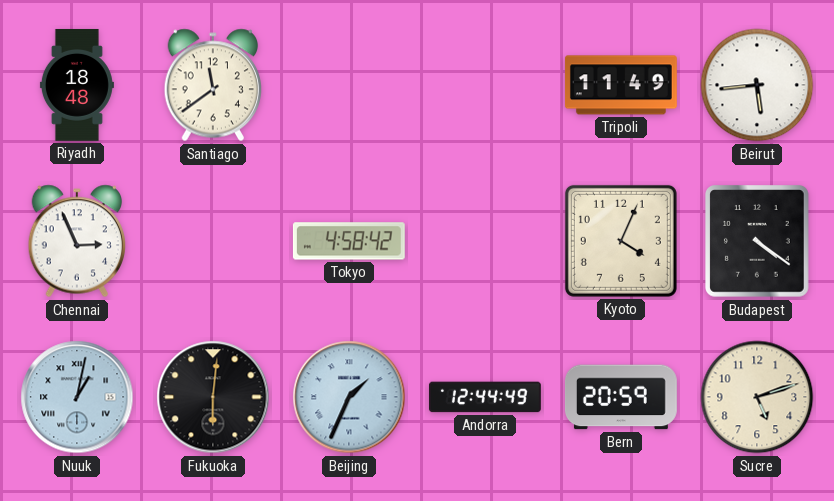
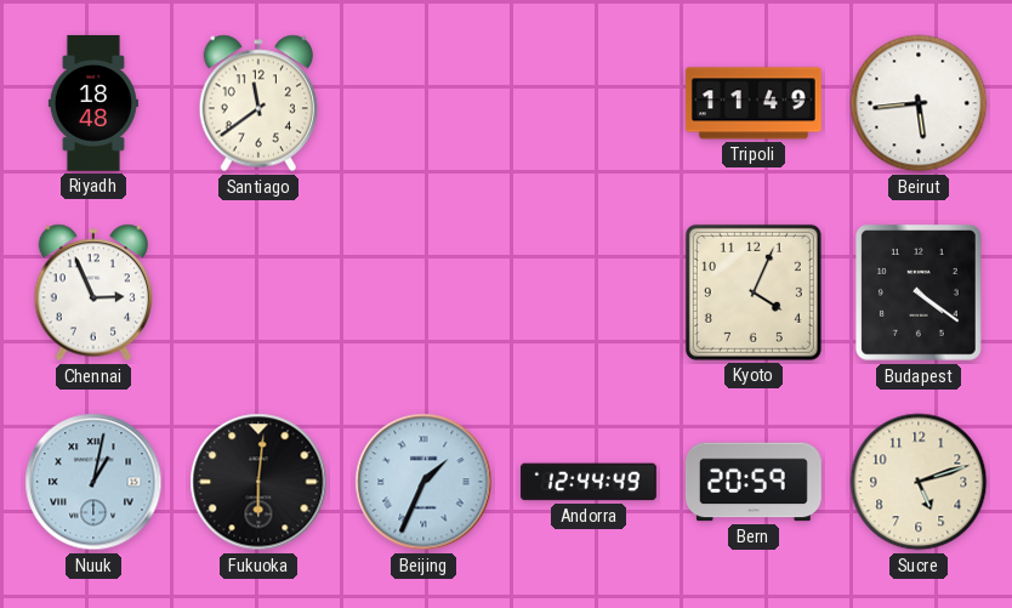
Tokyo: 4:58 -> none (349, 241)
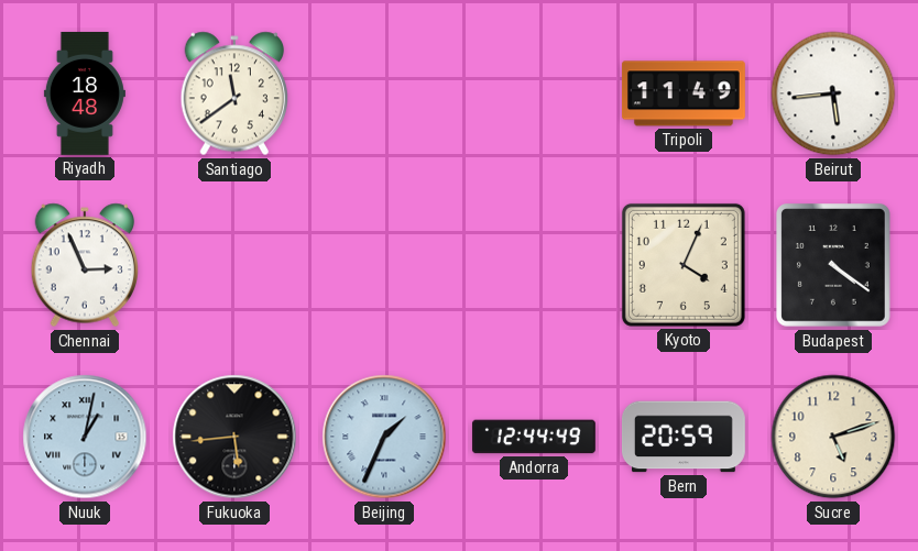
Fukuoka: 6:01 -> 5:44 (234, 437)
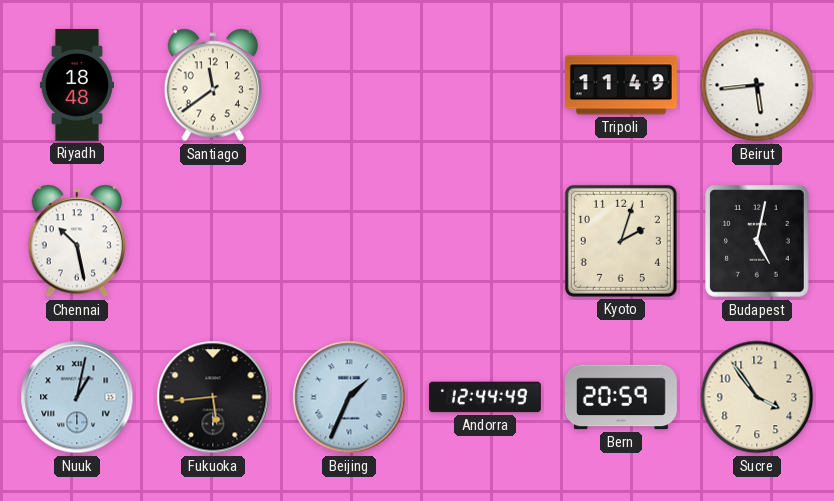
Chennai: 2:56 -> 10:28 (76, 241)
Kyoto: 4:04 -> 2:03 (621, 241)
Budapest: 4:21 -> 5:02 (758, 242)
Sucre: 5:12 -> 3:54 (757, 397)
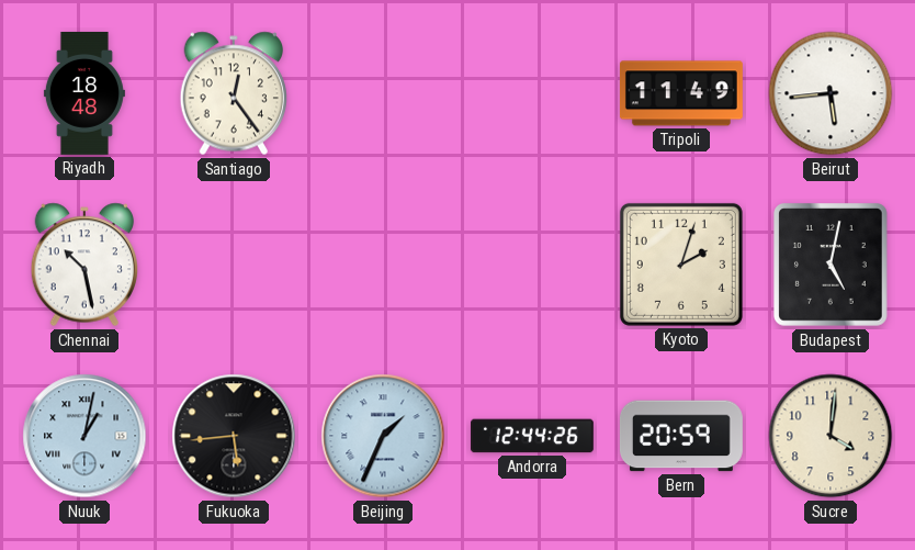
Santiago: 11:39 -> 12:24 (233, 93)
Andorra: 12:44:49 -> 12:44:26 (532, 436)
Sucre: 3:54 -> 4:01 (831, 436)
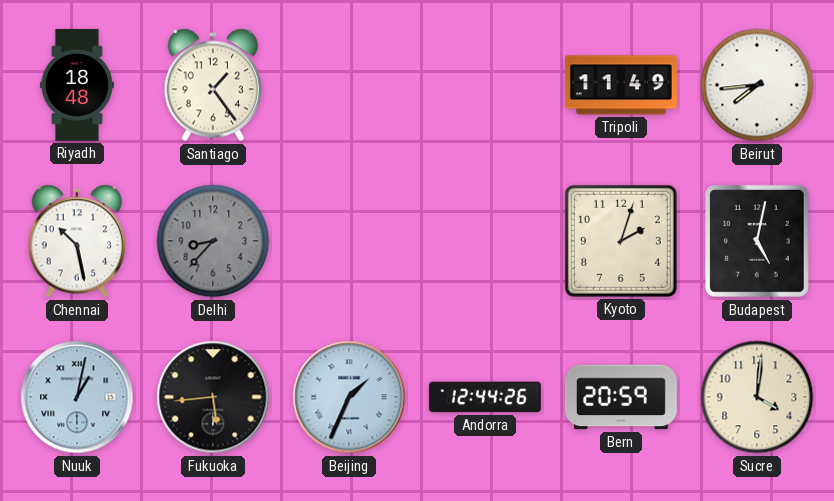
Santiago: 12:24 -> 1:24 (212, 85)
Beirut: 5:44 -> 7:44 (757, 85)
Delhi: none -> 8:37 (213, 241)
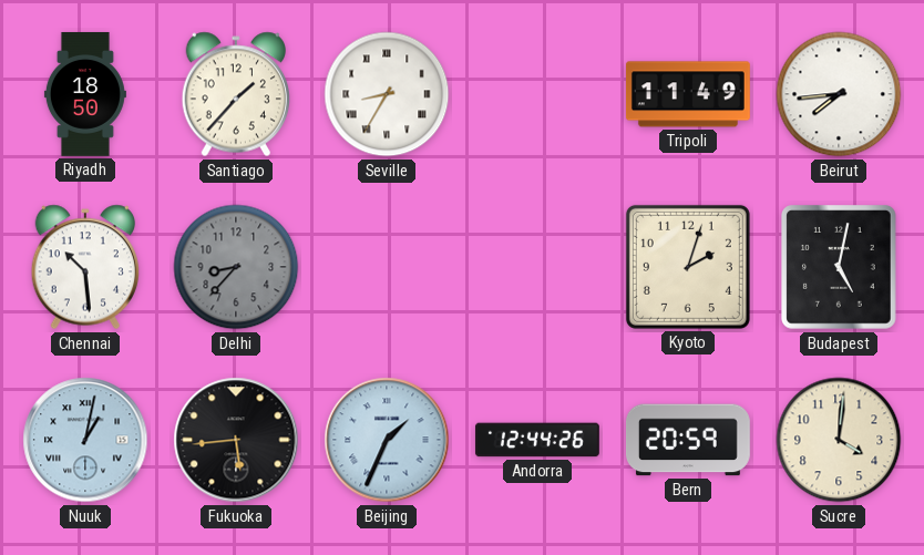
Riyadh: 18:48 -> 18:50 (85, 94)
Santiago: 1:24 -> 1:37 (235, 94)
Seville: none -> 8:35 (387, 94)
Chennai: 10:28 -> 10:29 (84, 267)
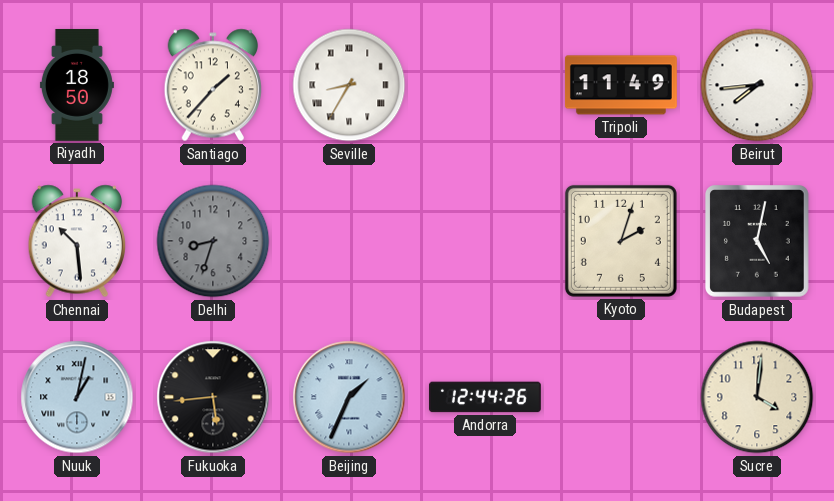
Delhi: 8:37 -> 8:33 (213, 241)
Bern: 20:59 -> none (688, 440)
